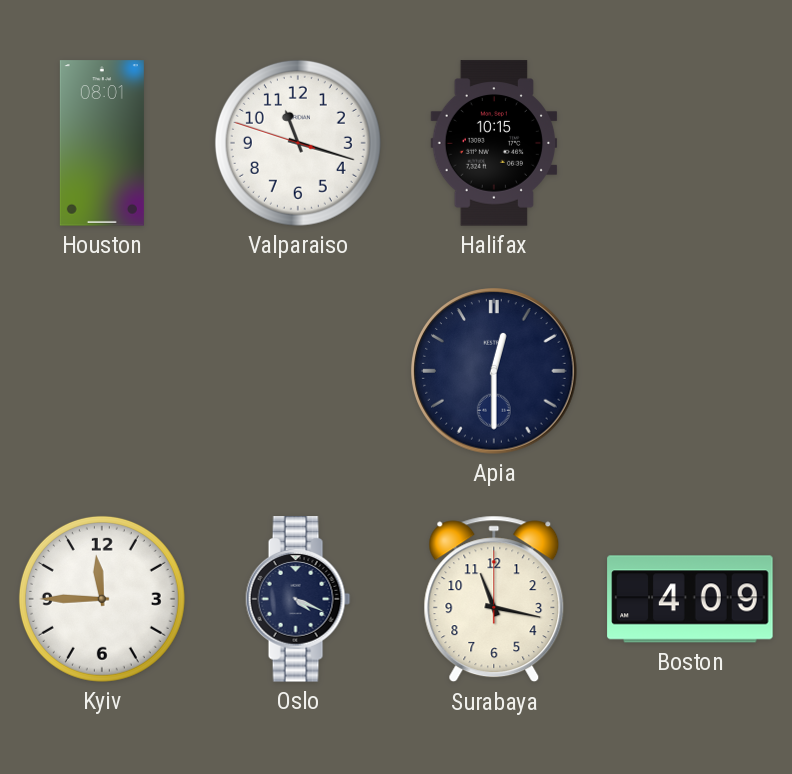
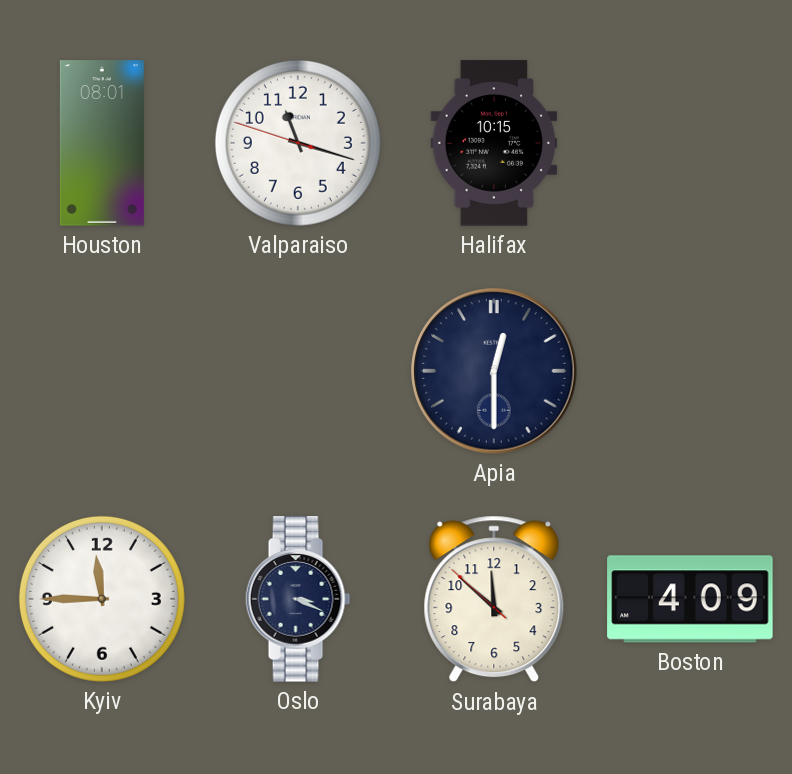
Oslo: 4:19 -> 3:19 (298, 599)
Surabaya: 11:17 -> 11:51 (494, 599)
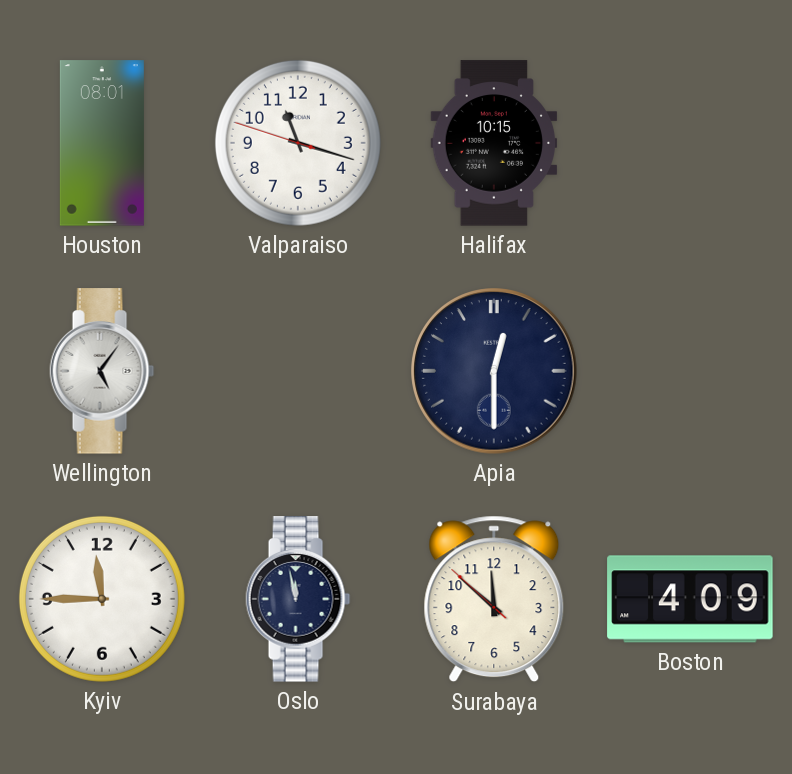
Wellington: none -> 5:06 (102, 371)
Oslo: 3:19 -> 11:58 (298, 599)
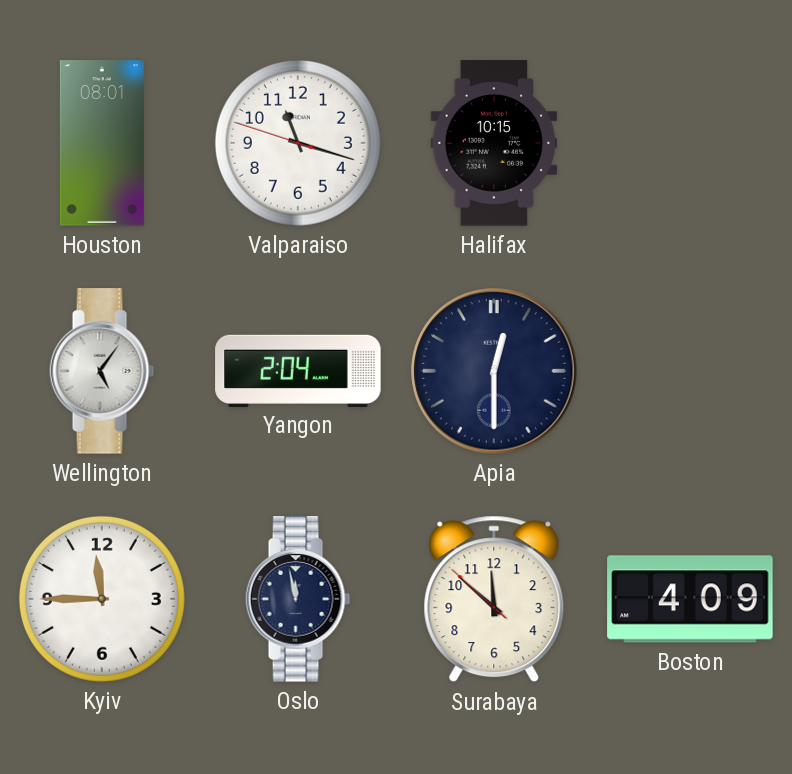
Yangon: none -> 2:04 (298, 370)
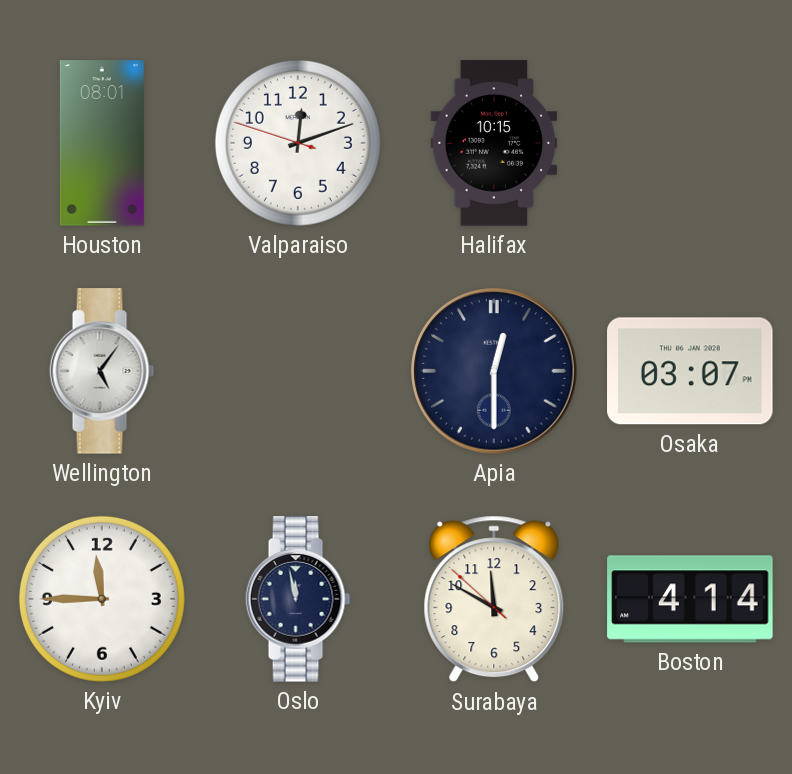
Valparaiso: 11:17 -> 12:11 (298, 143)
Yangon: 2:04 -> none (298, 370)
Osaka: none -> 03:07 (690, 371)
Surabaya: 11:51 -> 11:49 (494, 599)
Boston: 4:09 -> 4:14 (690, 599)
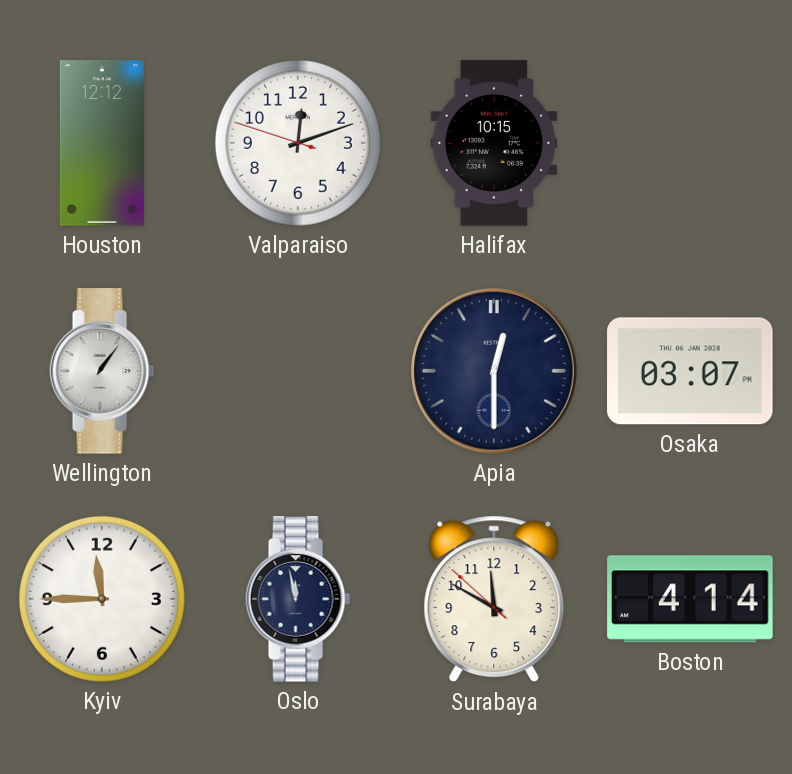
Houston: 08:01 -> 12:12 (102, 143)
Wellington: 5:06 -> 1:06 (102, 371)
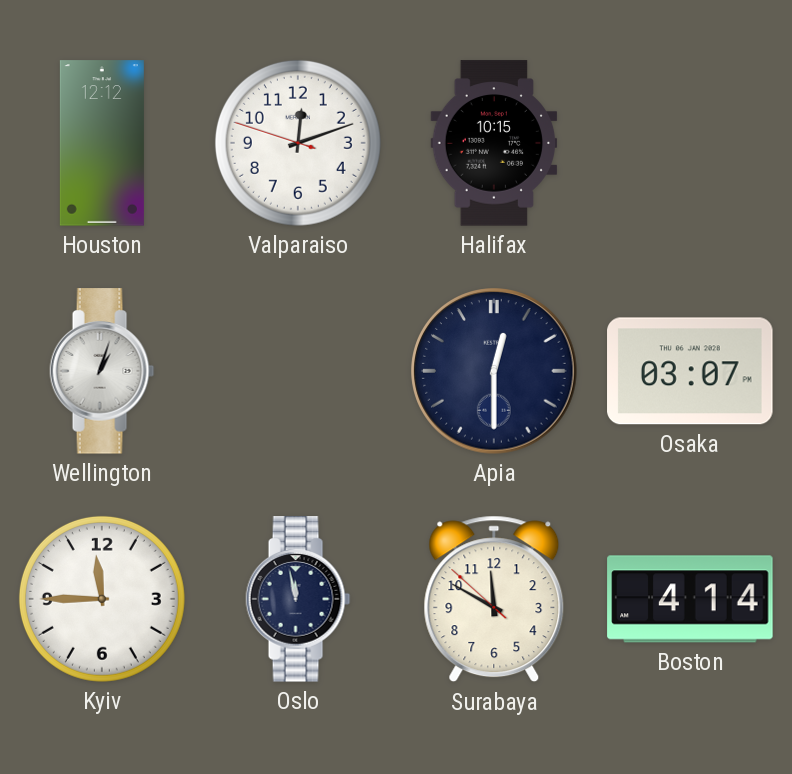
Wellington: 1:06 -> 1:03 (102, 371)
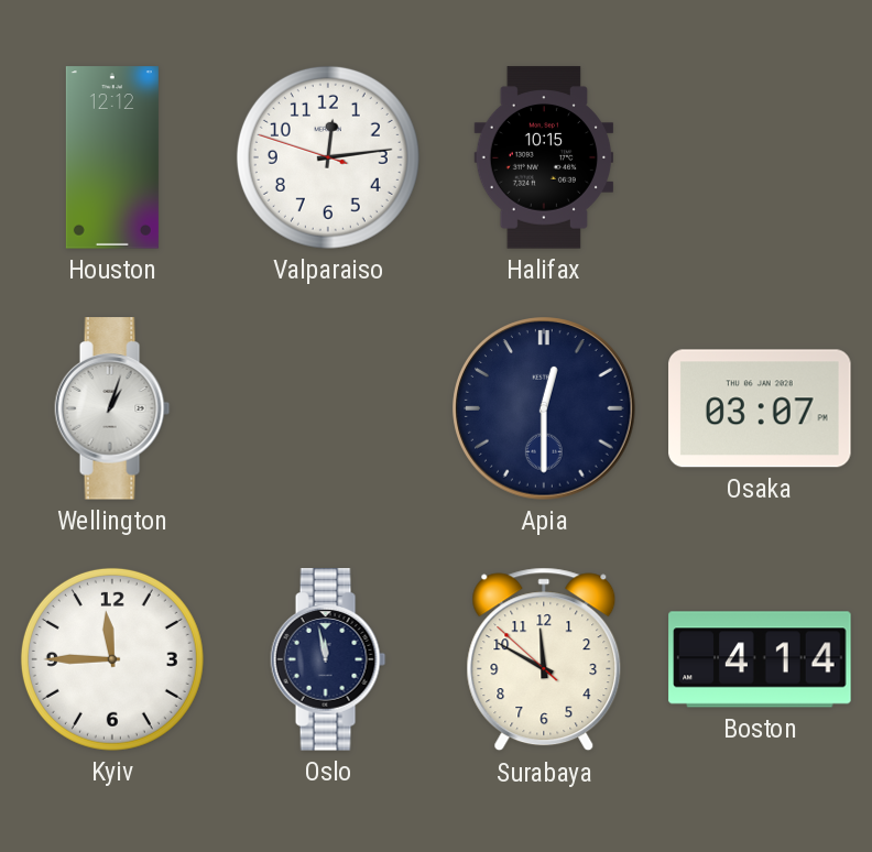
Valparaiso: 12:11 -> 12:13 (328, 157)
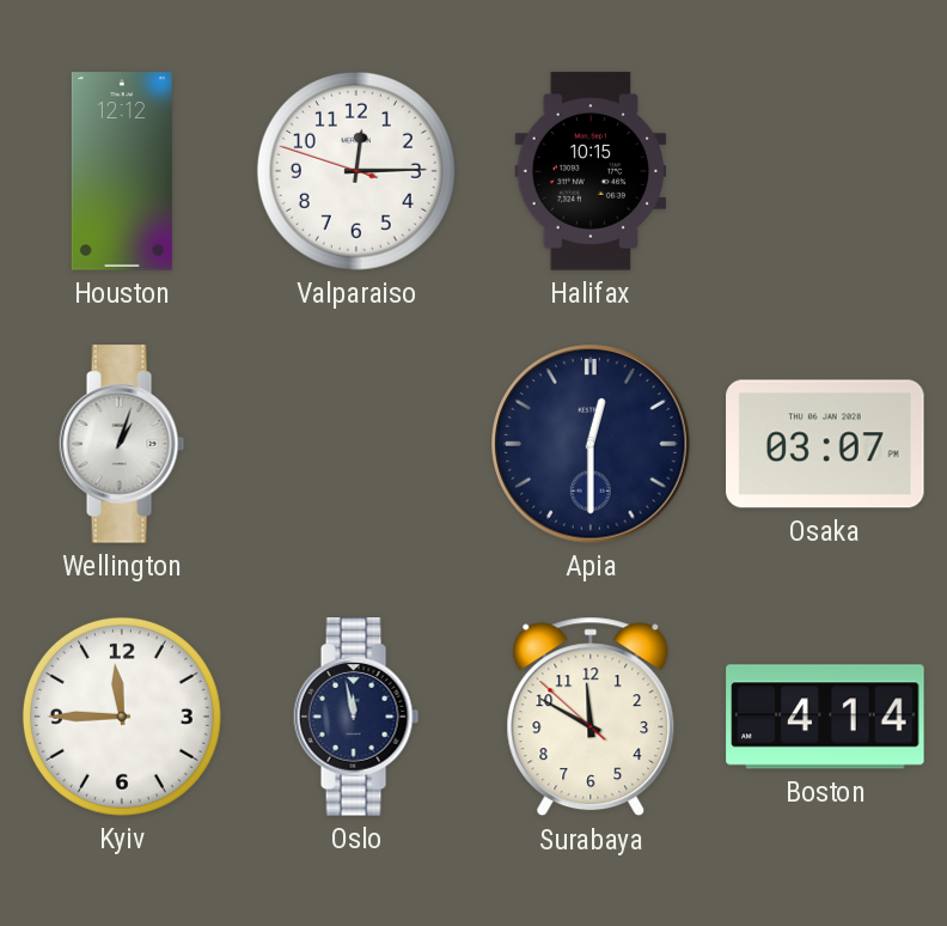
Valparaiso: 12:13 -> 12:14 (356, 171)
